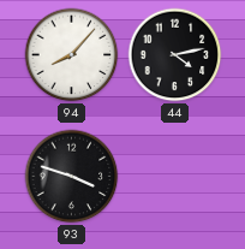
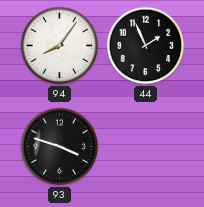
94: 8:07 -> 8:06 (60, 46)
44: 4:13 -> 1:56 (146, 46)
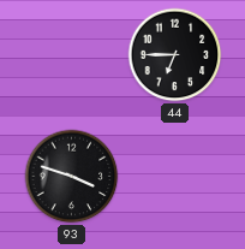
94: 8:06 -> none (60, 46)
44: 1:56 -> 6:45 (175, 55)
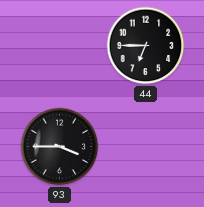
93: 3:48 -> 3:45 (60, 147)
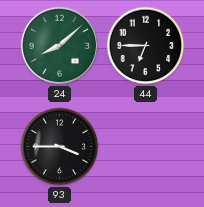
24: none -> 8:08 (60, 46)
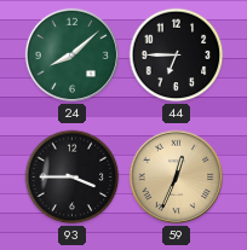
59: none -> 12:34 (177, 178)
